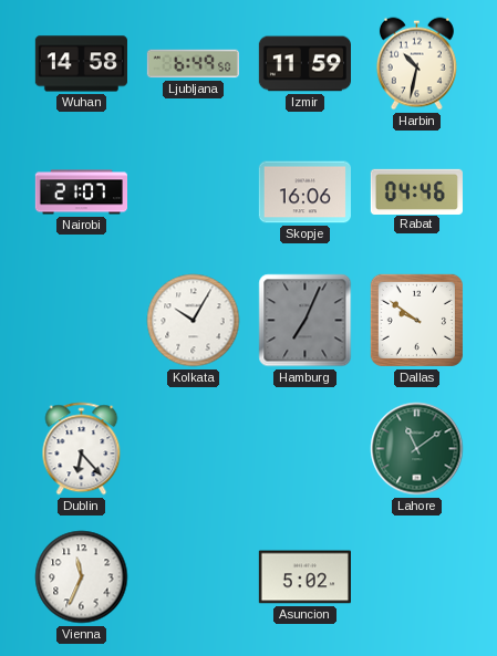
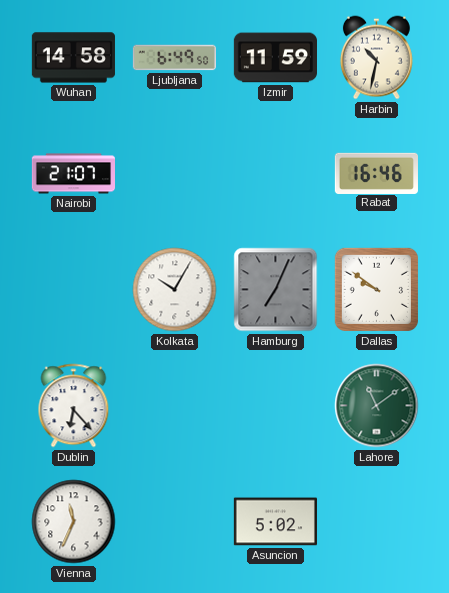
Skopje: 16:06 -> none (304, 192)
Rabat: 04:46 -> 16:46 (376, 173)
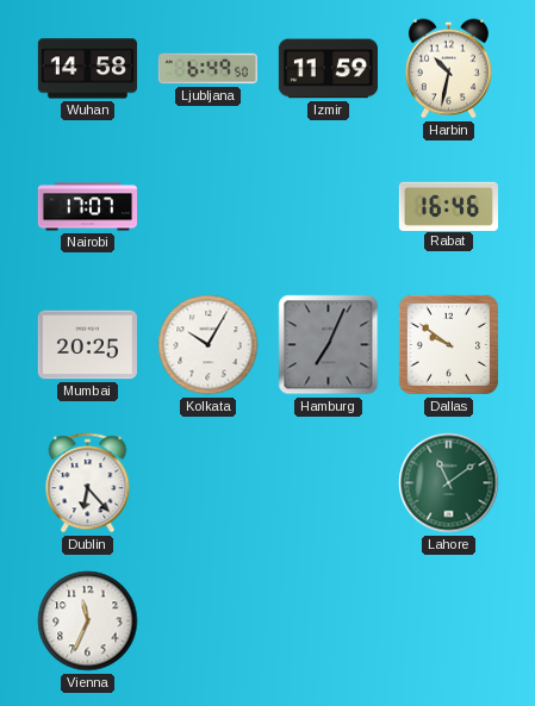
Nairobi: 21:07 -> 17:07 (87, 207)
Mumbai: none -> 20:25 (87, 345)
Asuncion: 5:02 -> none (275, 522)
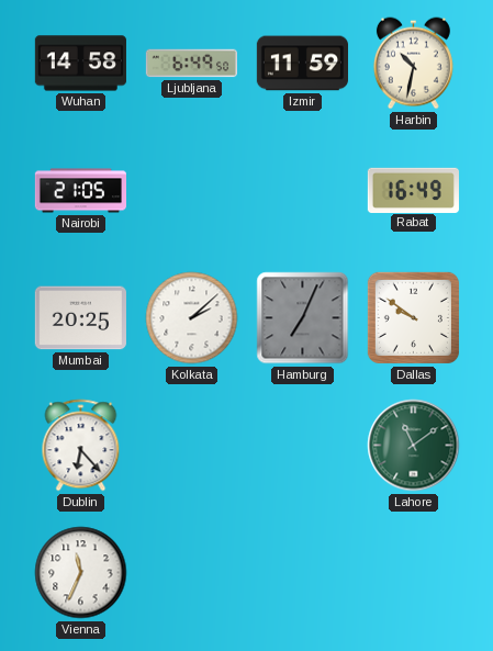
Nairobi: 17:07 -> 21:05 (80, 191)
Rabat: 16:46 -> 16:49 (413, 190)
Kolkata: 10:05 -> 2:08 (192, 318)
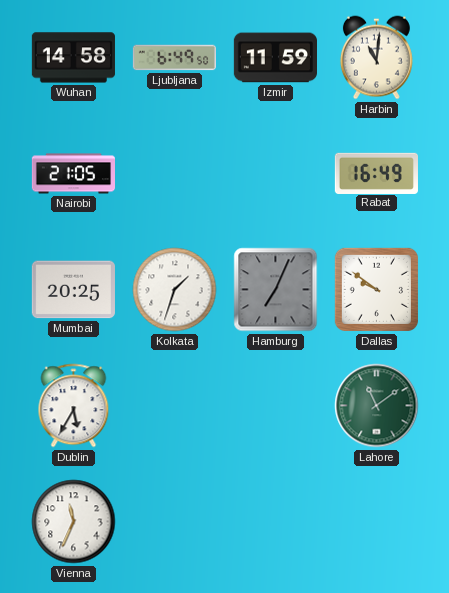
Harbin: 10:32 -> 11:01 (376, 58)
Kolkata: 2:08 -> 1:33 (175, 290)
Dublin: 6:23 -> 5:35 (74, 406)
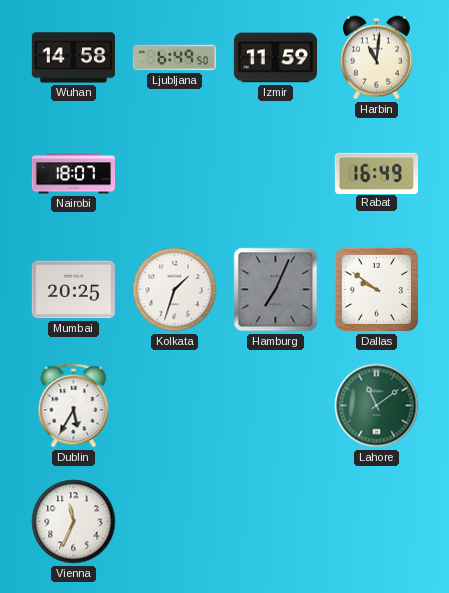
Nairobi: 21:05 -> 18:07 (73, 174)
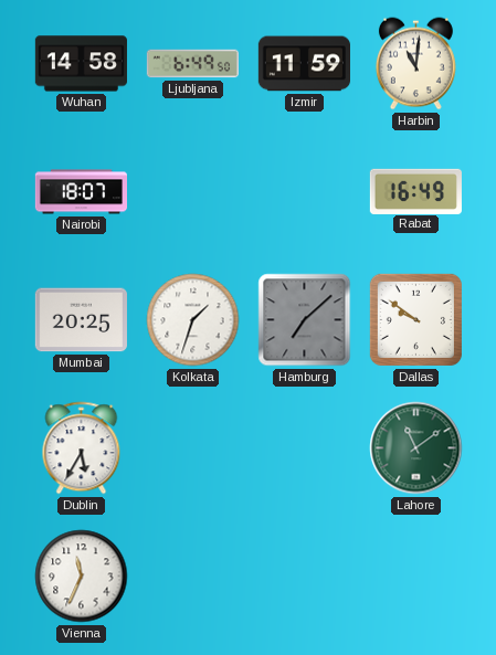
Hamburg: 7:04 -> 7:08 (305, 320)
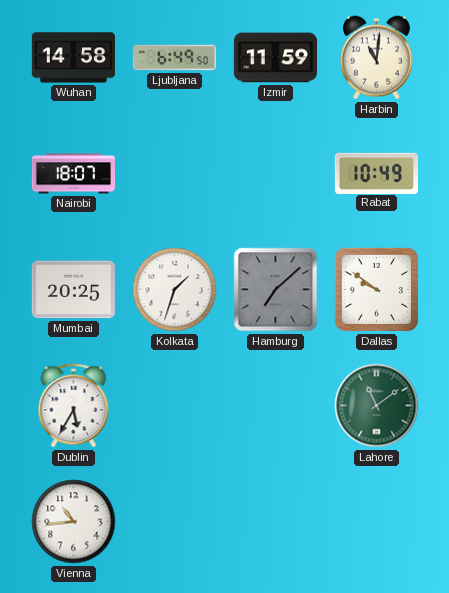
Rabat: 16:49 -> 10:49 (376, 173)
Vienna: 11:34 -> 10:44 (74, 522)
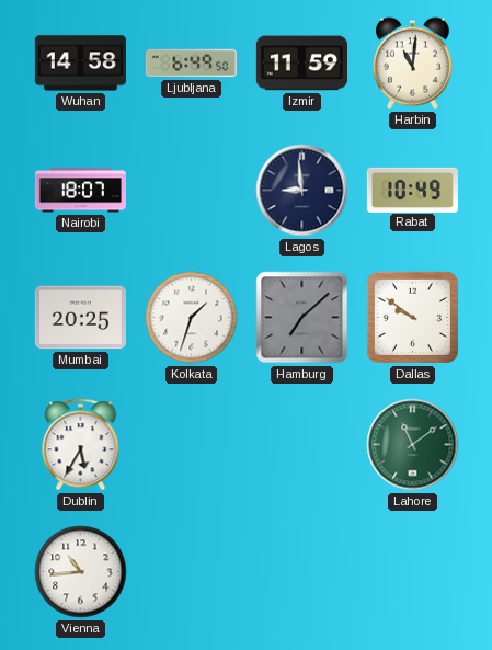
Lagos: none -> 8:59 (302, 191)
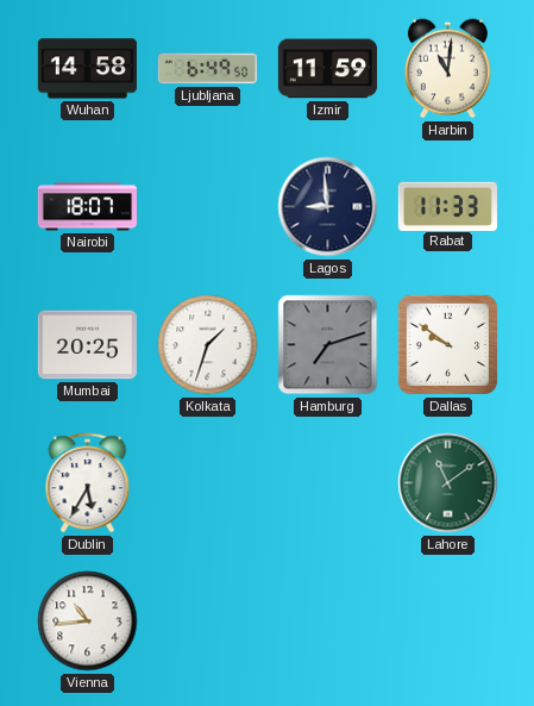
Rabat: 10:49 -> 11:33 (447, 206)
Hamburg: 7:08 -> 7:12 (328, 345)
